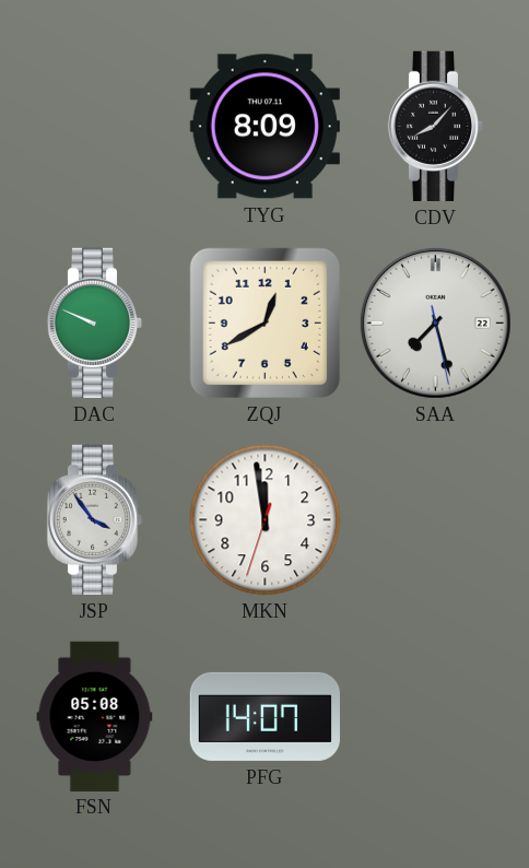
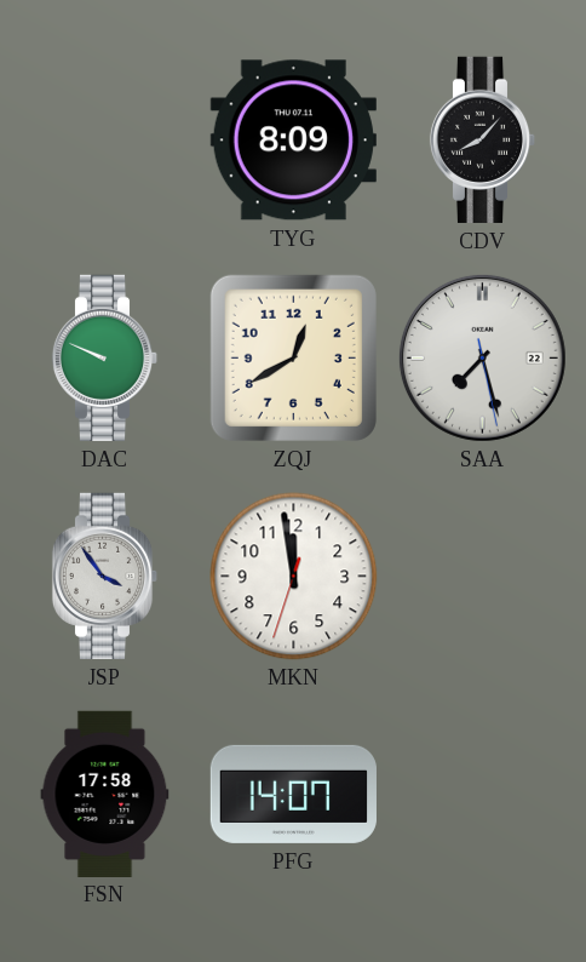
FSN: 05:08 -> 17:58 (105, 794)
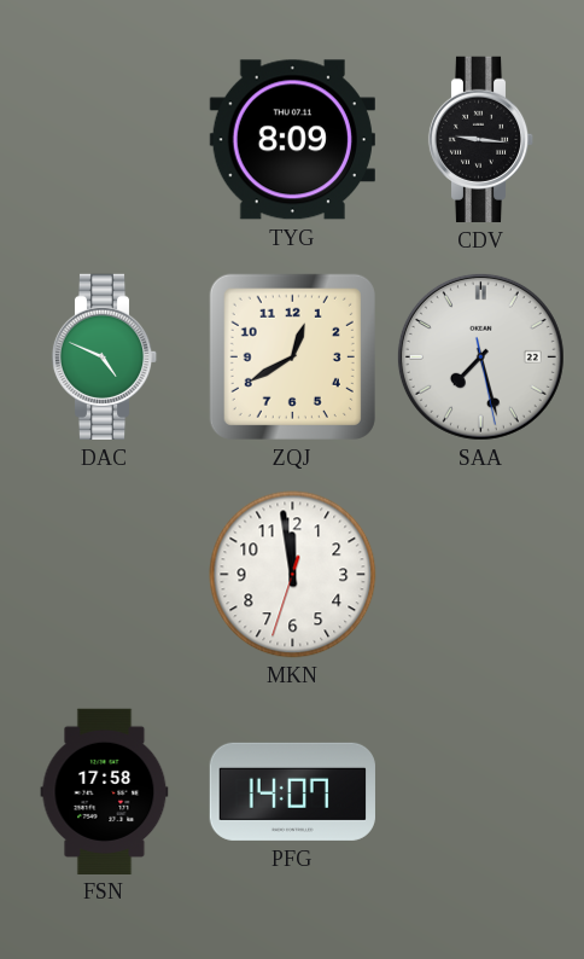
CDV: 8:07 -> 9:16 (481, 139)
DAC: 9:49 -> 4:49 (105, 356)
JSP: 3:54 -> none (105, 576)
